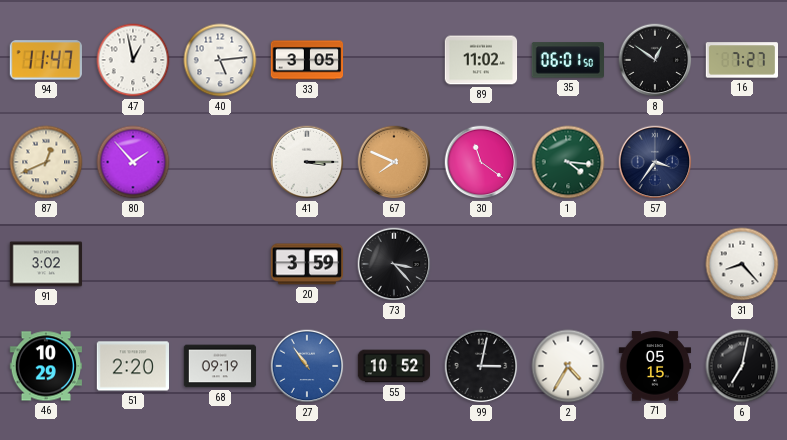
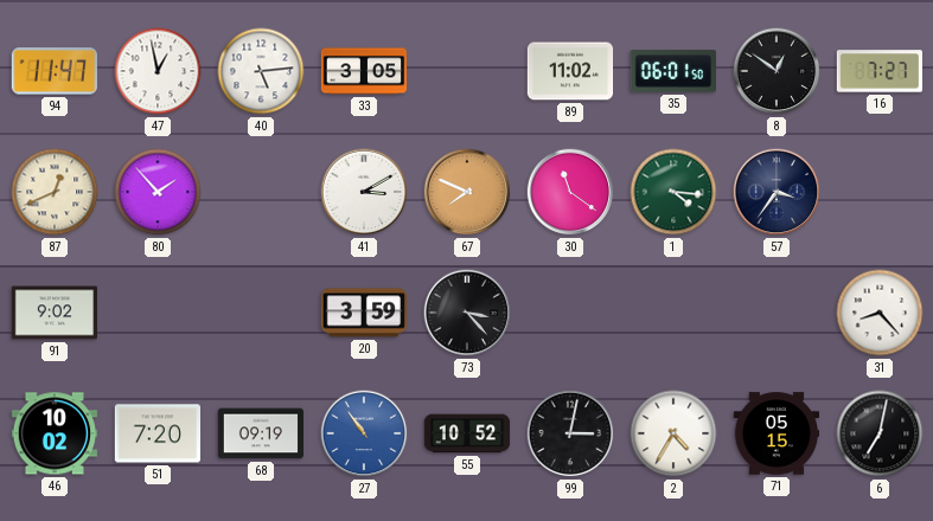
41: 3:15 -> 3:10 (364, 192)
91: 3:02 -> 9:02 (55, 313)
46: 10:29 -> 10:02 (53, 433)
51: 2:20 -> 7:20 (156, 433)
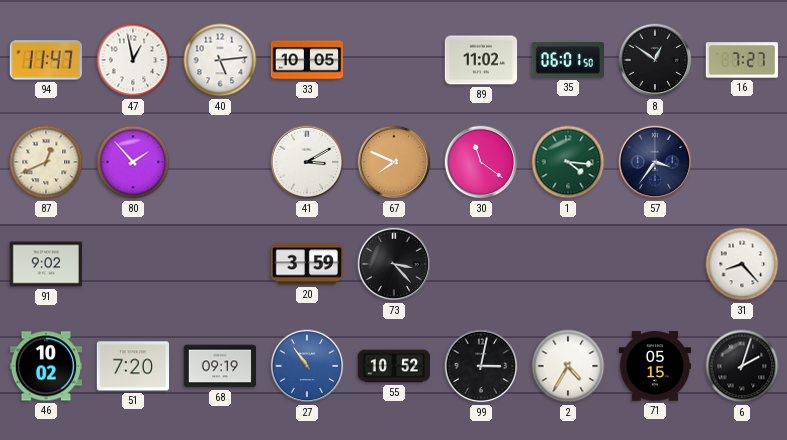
33: 3:05 -> 10:05 (307, 60)
6: 7:02 -> 2:03 (742, 366)
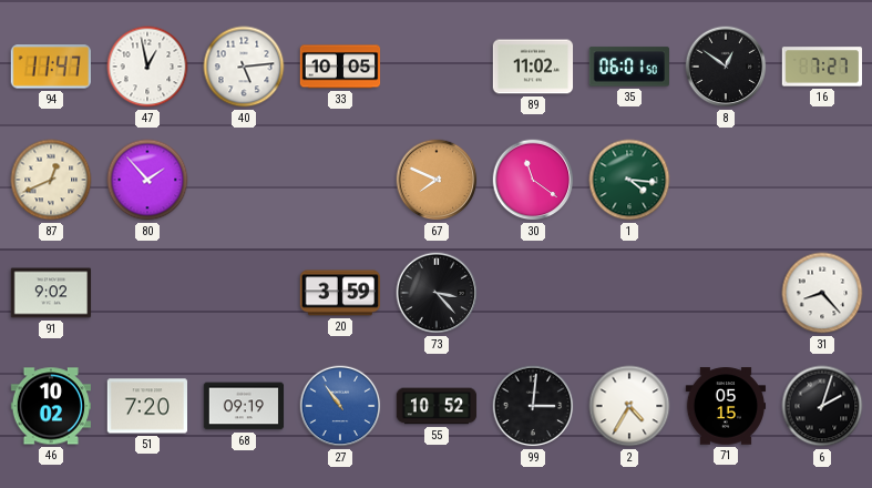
41: 3:10 -> none (307, 162)
57: 3:36 -> none (655, 162)
99: 3:02 -> 3:01 (533, 406)
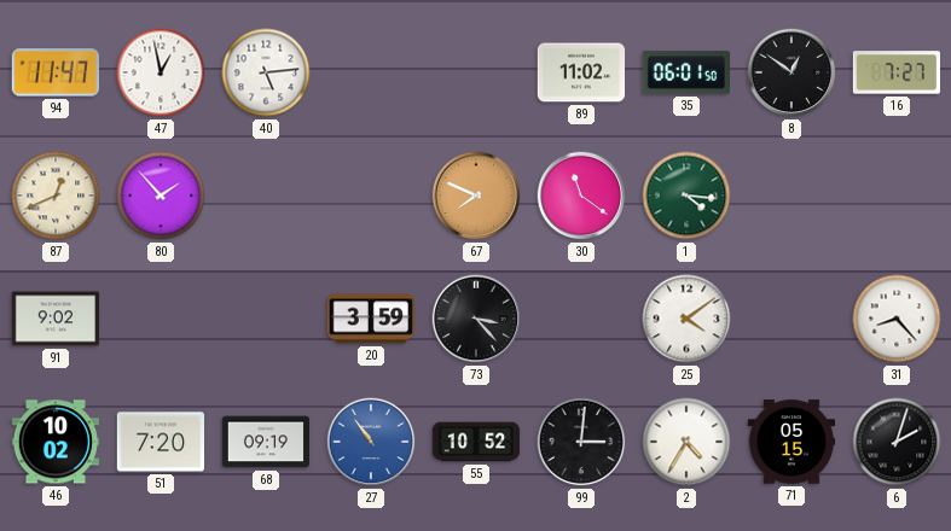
33: 10:05 -> none (340, 67)
25: none -> 4:09 (686, 319)
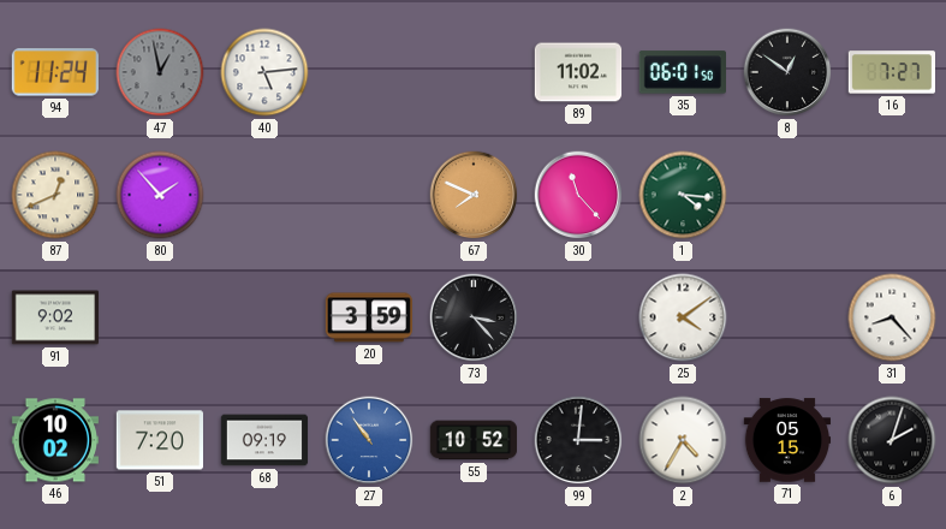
94: 11:47 -> 11:24 (55, 72)
47 dial: white -> grey (160, 72)
30: 11:21 -> 11:23 (578, 195)
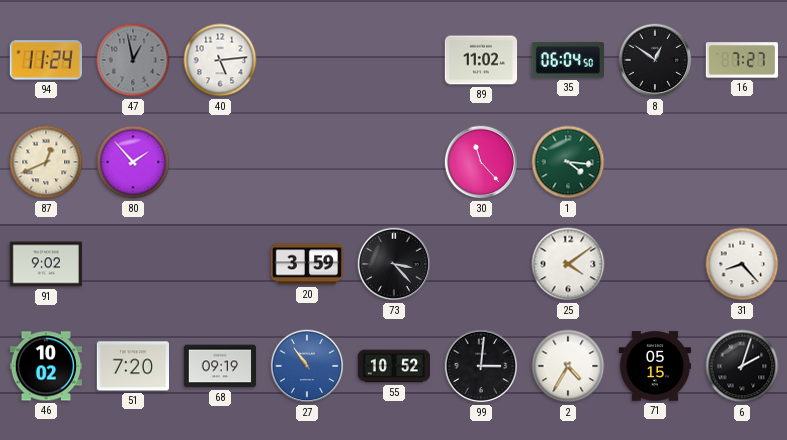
35: 06:01 -> 06:04 (567, 60)
67: 7:49 -> none (474, 195)
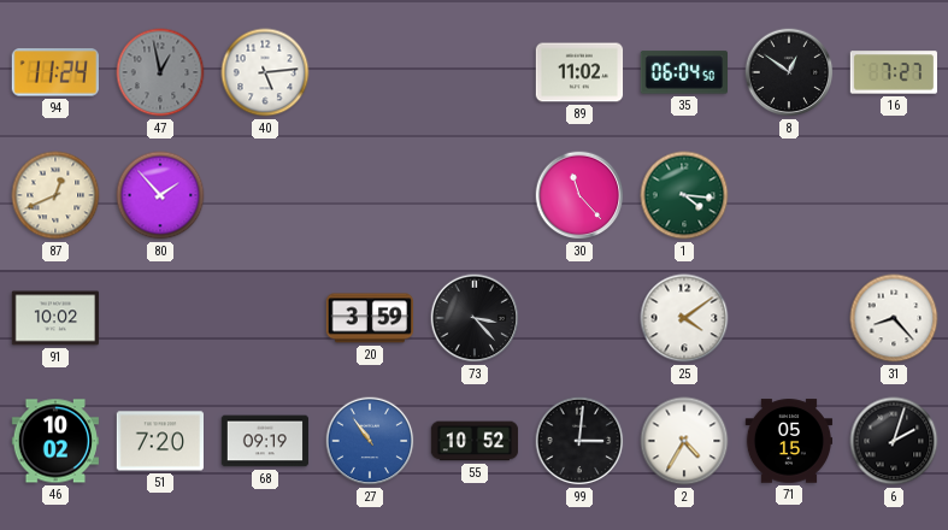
91: 9:02 -> 10:02 (55, 318)
